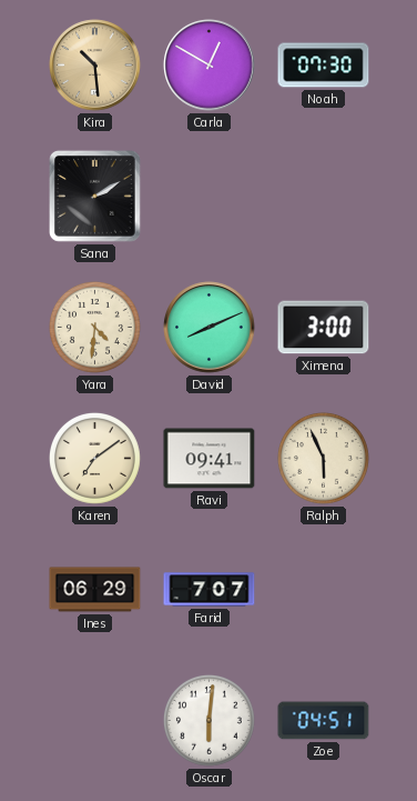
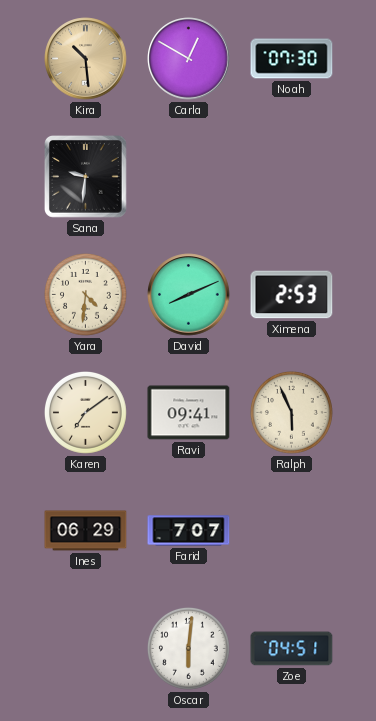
Sana: 2:10 -> 9:31 (86, 177)
Ximena: 3:00 -> 2:53 (292, 295)
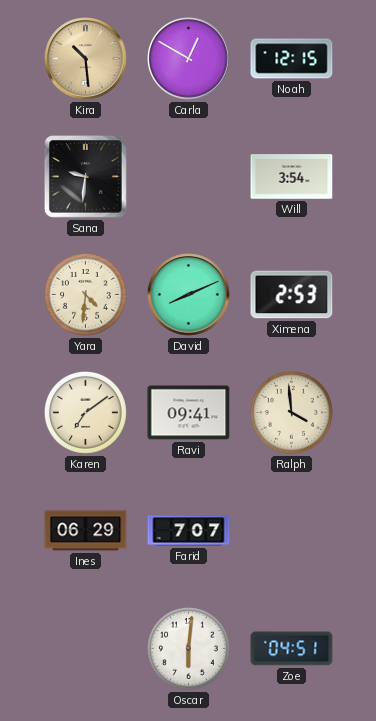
Noah: 07:30 -> 12:15 (292, 59)
Will: none -> 3:54 (292, 177)
Ralph: 5:56 -> 3:59 (292, 413)
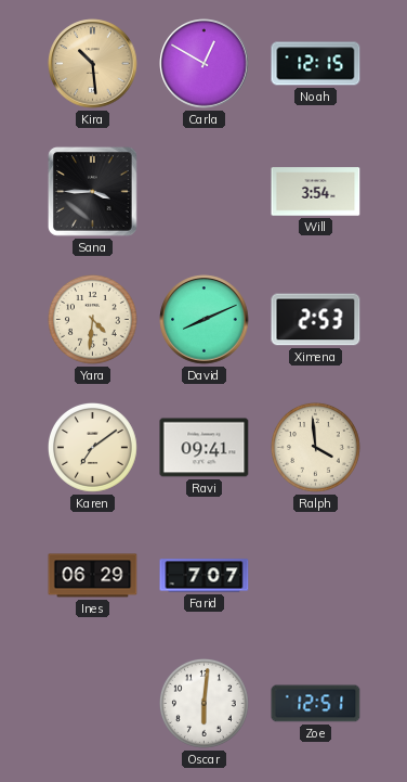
Sana: 9:31 -> 3:45 (93, 192)
Zoe: 04:51 -> 12:51 (316, 704)
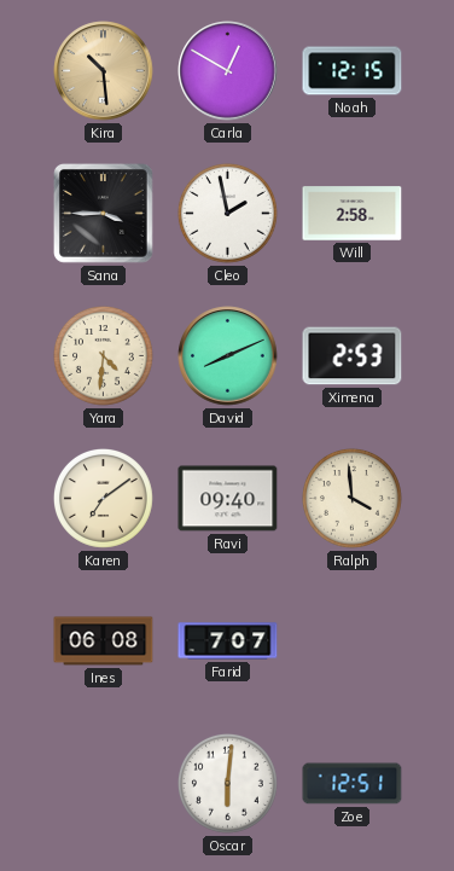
Cleo: none -> 1:58 (228, 214)
Will: 3:54 -> 2:58 (353, 214)
Ravi: 09:41 -> 09:40 (228, 499)
Ines: 06:29 -> 06:08 (104, 641)
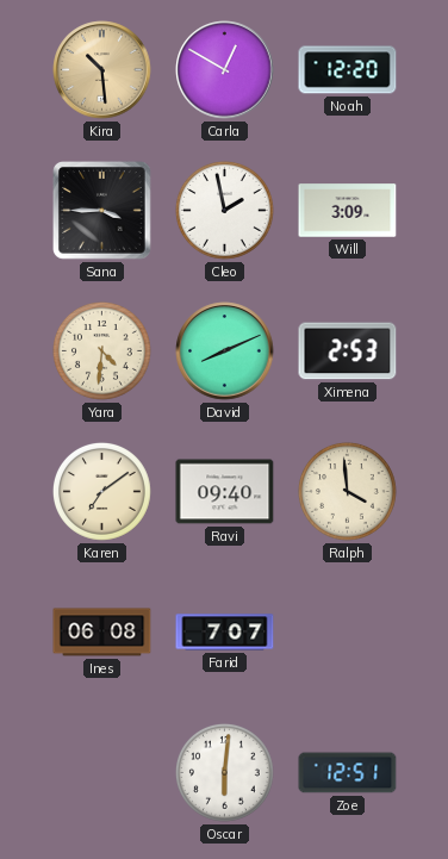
Noah: 12:15 -> 12:20 (348, 70)
Will: 2:58 -> 3:09 (348, 211)
